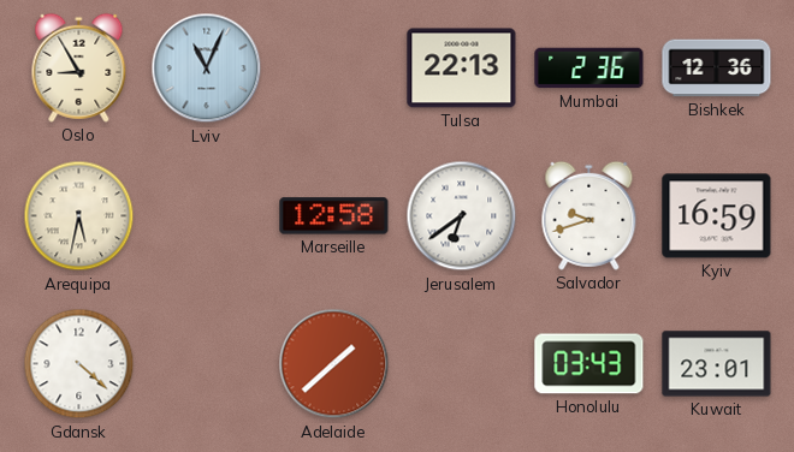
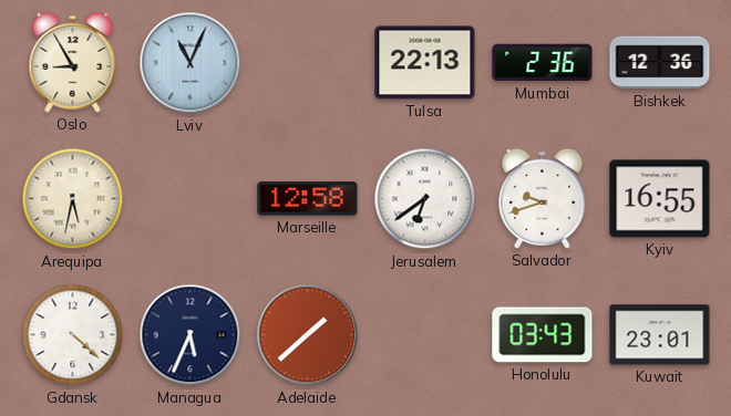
Kyiv: 16:59 -> 16:55 (660, 199)
Managua: none -> 5:34 (191, 335)
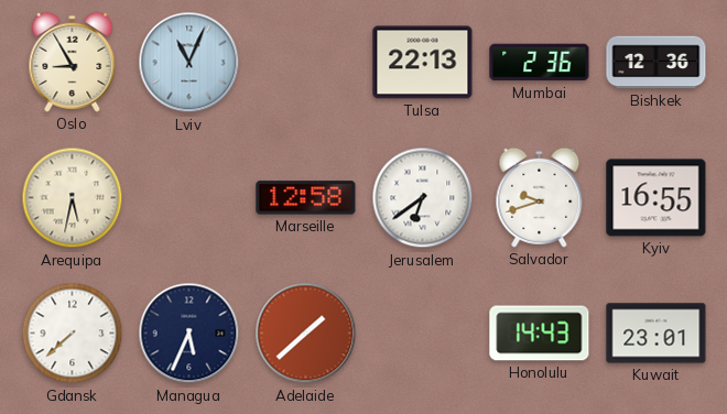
Gdansk: 4:22 -> 7:38 (73, 334)
Honolulu: 03:43 -> 14:43 (540, 334)
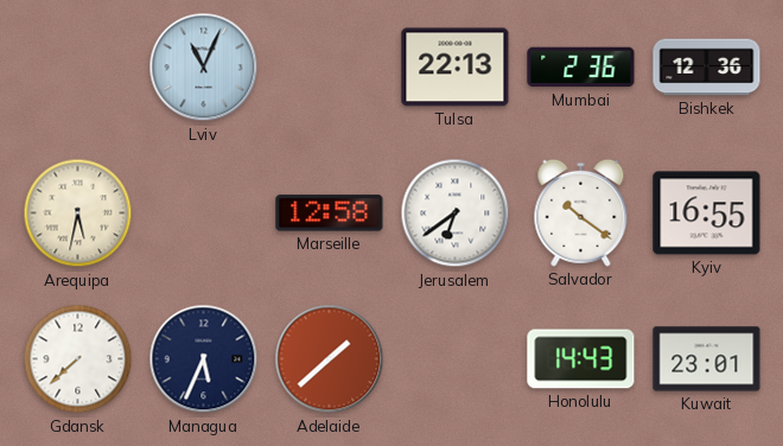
Oslo: 8:55 -> none (73, 62)
Salvador: 9:42 -> 10:21 (581, 212)
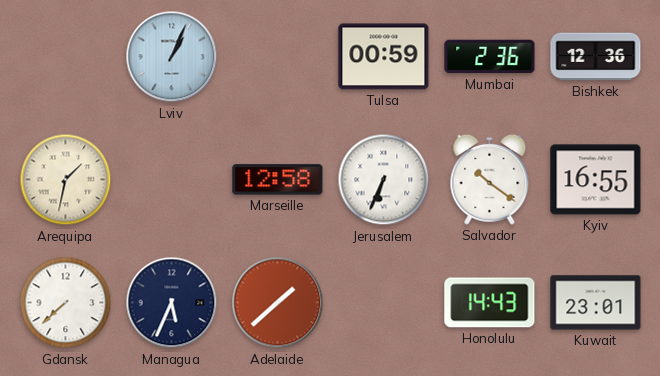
Lviv: 11:04 -> 1:04 (172, 57)
Tulsa: 22:13 -> 00:59 (384, 57)
Arequipa: 5:32 -> 1:32 (66, 180)
Jerusalem: 6:39 -> 6:34 (384, 180)
